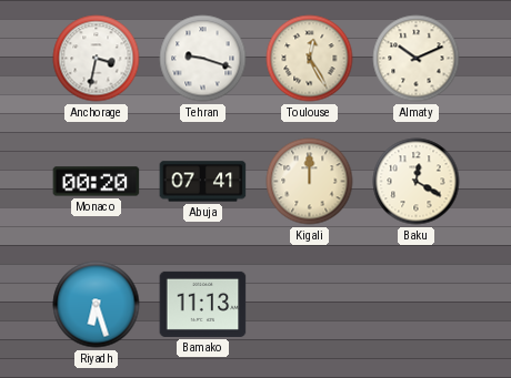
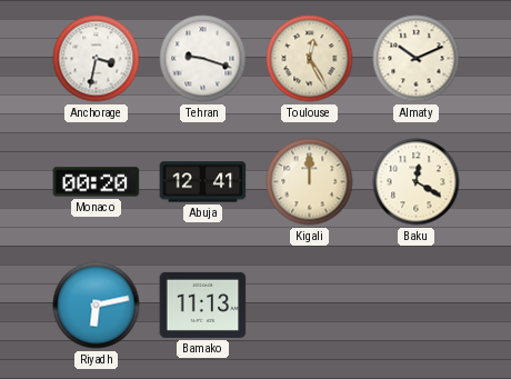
Abuja: 07:41 -> 12:41 (203, 182)
Riyadh: 6:27 -> 6:13 (97, 306)
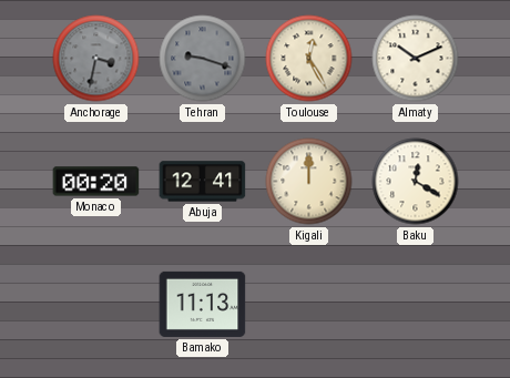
Anchorage dial: white -> grey (96, 59)
Tehran dial: white -> grey (203, 59)
Riyadh: 6:13 -> none (97, 306)
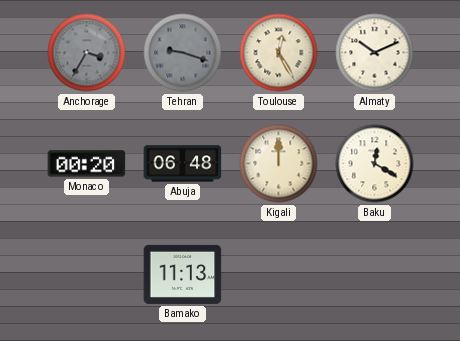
Anchorage: 3:32 -> 3:35 (87, 53)
Abuja: 12:41 -> 06:48 (183, 164)
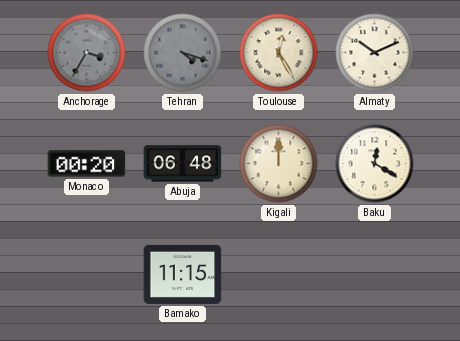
Tehran: 9:18 -> 4:18 (183, 53)
Bamako: 11:13 -> 11:15 (183, 274)
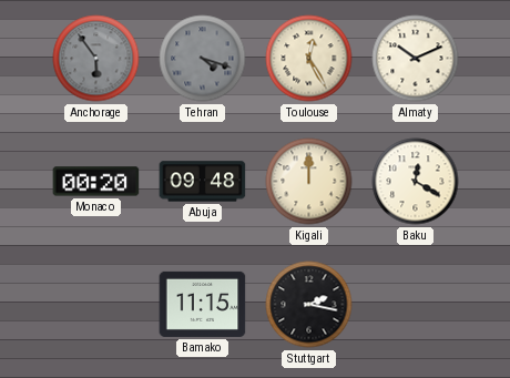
Anchorage: 3:35 -> 5:54 (96, 59)
Abuja: 06:48 -> 09:48 (203, 182)
Stuttgart: none -> 2:17 (309, 305)
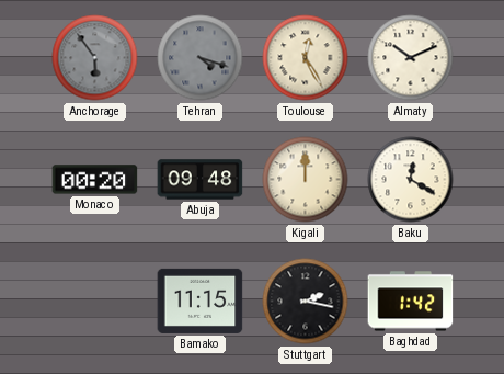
Baghdad: none -> 1:42 (411, 302)
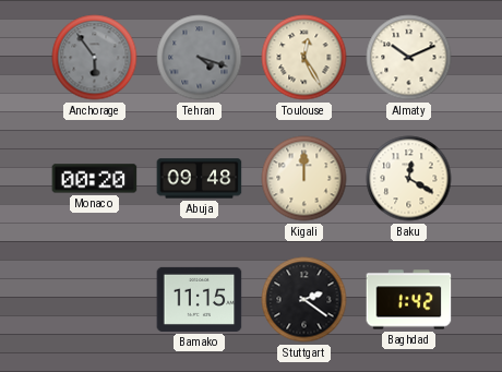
Stuttgart: 2:17 -> 2:21 (304, 300)
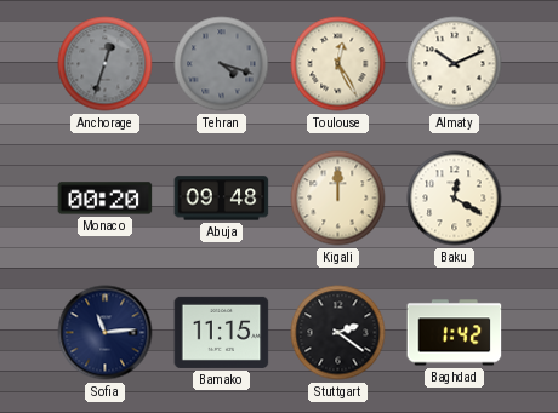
Anchorage: 5:54 -> 12:33 (106, 64)
Sofia: none -> 11:14 (106, 333)
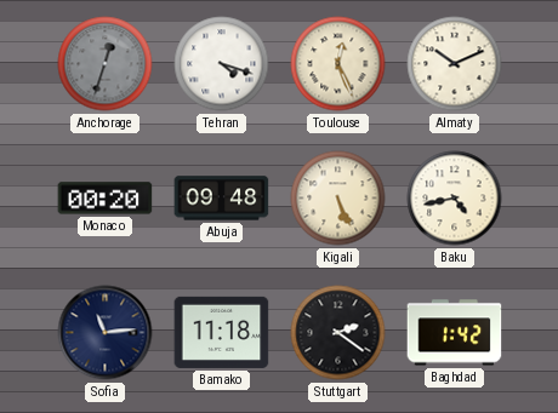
Tehran dial: grey -> white (222, 64)
Toulouse: 12:25 -> 12:26 (338, 64)
Kigali: 12:00 -> 5:26 (338, 199)
Baku: 12:20 -> 4:43 (455, 199)
Bamako: 11:15 -> 11:18 (222, 332)
